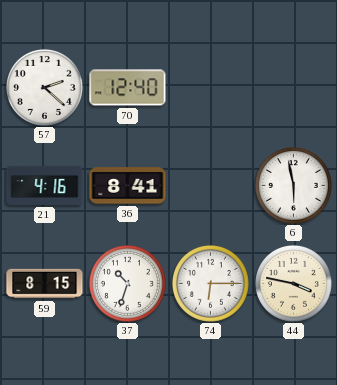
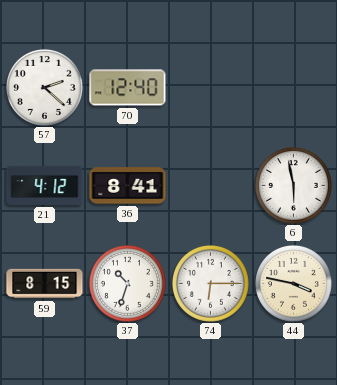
21: 4:16 -> 4:12 (45, 185)
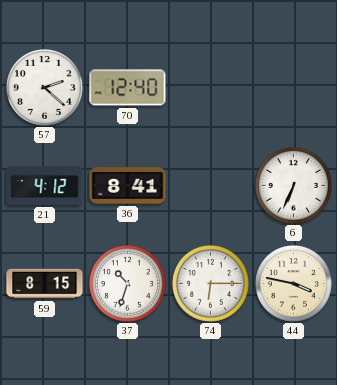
6: 5:58 -> 6:34 (293, 185)
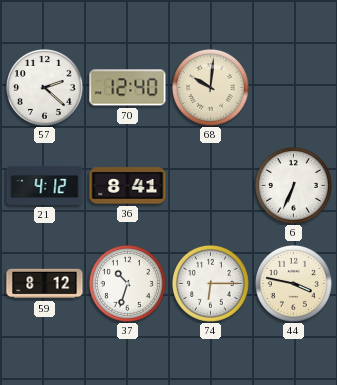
68: none -> 10:01 (210, 87)
59: 8:15 -> 8:12 (45, 284)
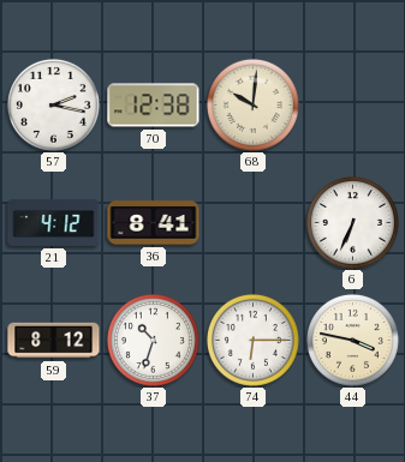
57: 2:22 -> 2:17 (53, 104)
70: 12:40 -> 12:38 (154, 106)
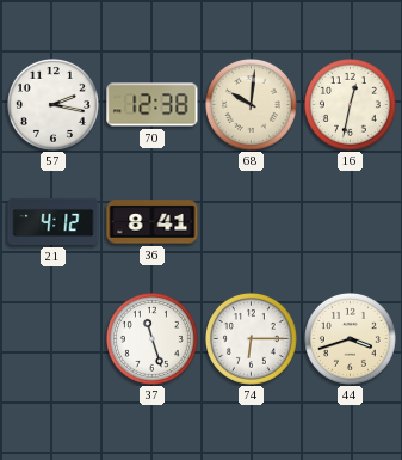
16: none -> 12:32 (350, 104)
6: 6:34 -> none (352, 222)
59: 8:12 -> none (54, 341)
37: 10:33 -> 11:27 (151, 338)
44: 3:47 -> 3:42 (350, 338)
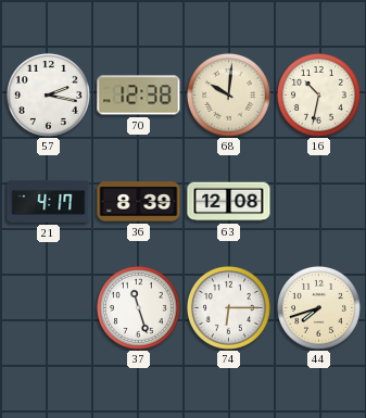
16: 12:32 -> 10:32 (318, 94)
21: 4:12 -> 4:17 (49, 201)
36: 8:41 -> 8:39 (139, 202)
63: none -> 12:08 (229, 202)
44: 3:42 -> 7:42 (318, 307)
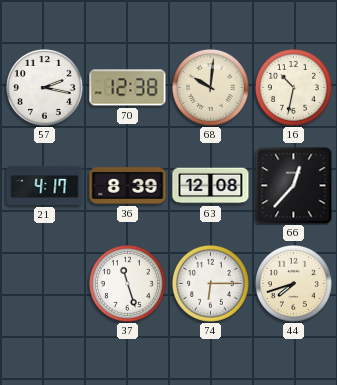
66: none -> 12:37 (293, 185)
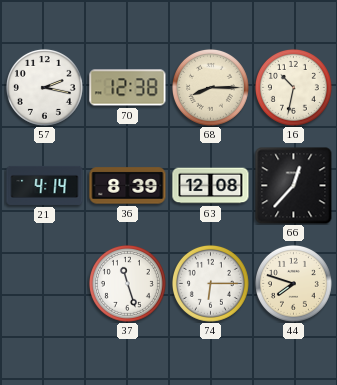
68: 10:01 -> 8:15 (210, 87)
21: 4:17 -> 4:14 (45, 185)
44: 7:42 -> 7:48 (293, 283)
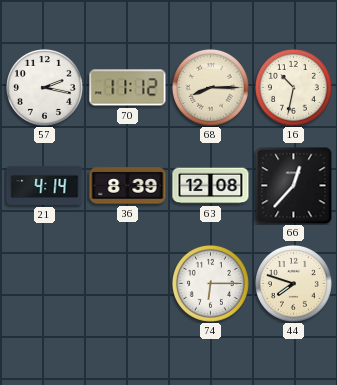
70: 12:38 -> 11:12 (128, 88)
37: 11:27 -> none (127, 283)
